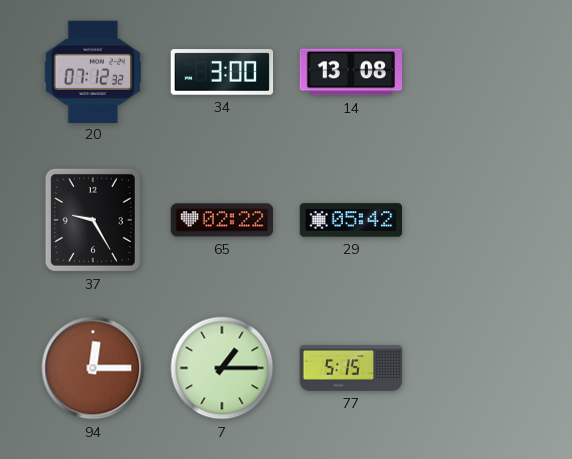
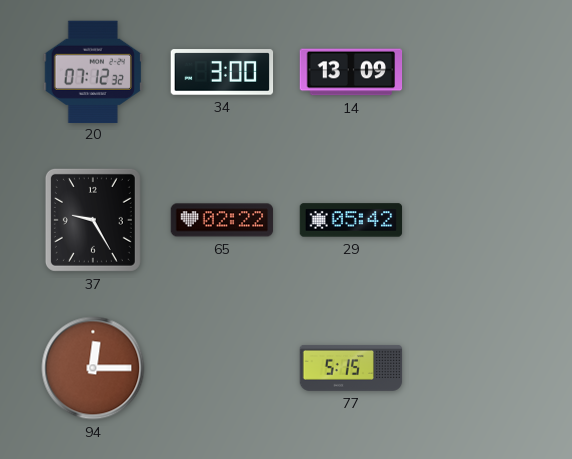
14: 13:08 -> 13:09 (351, 72)
7: 1:15 -> none (222, 368)
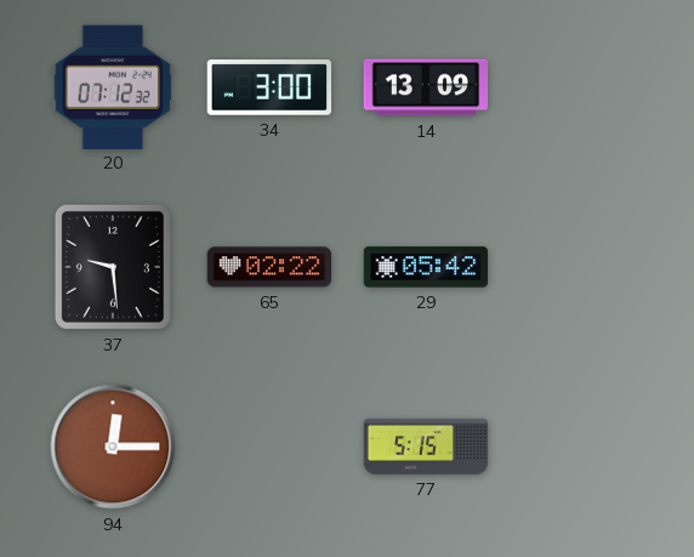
37: 9:25 -> 9:29 (113, 267)
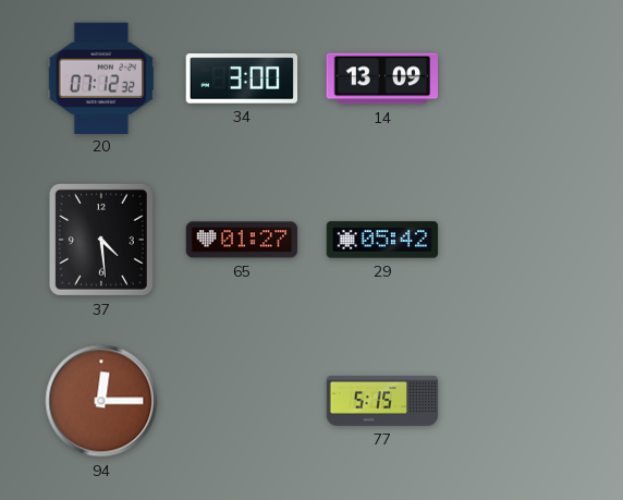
37: 9:29 -> 4:29 (101, 240)
65: 02:22 -> 01:27 (242, 240)
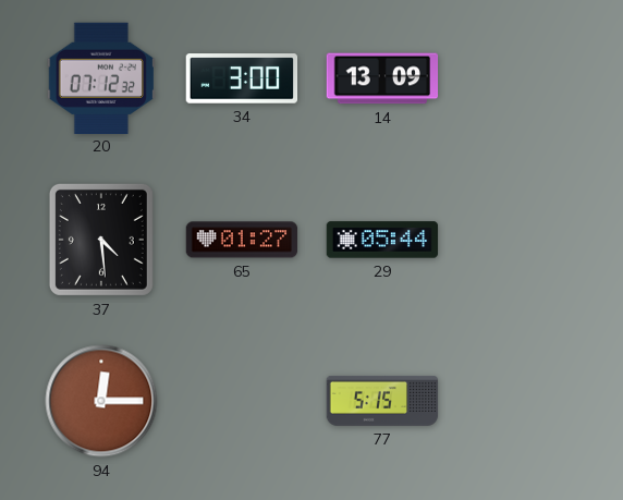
29: 05:42 -> 05:44 (382, 240)
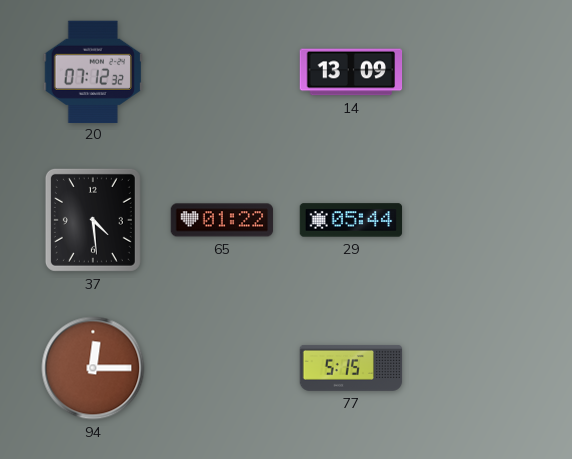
34: 3:00 -> none (242, 78)
65: 01:27 -> 01:22 (222, 220)
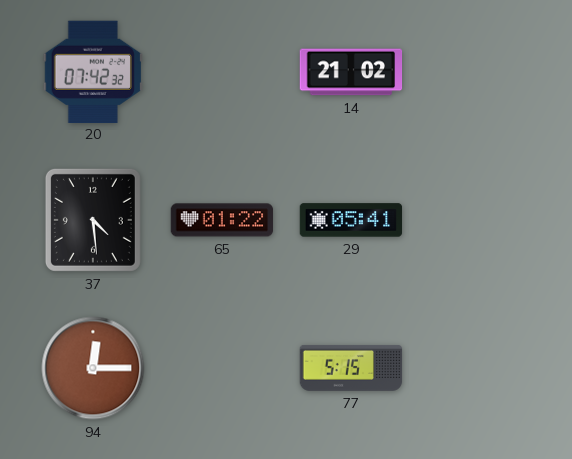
20: 07:12 -> 07:42 (92, 71)
14: 13:09 -> 21:02 (351, 72)
29: 05:44 -> 05:41 (351, 220)
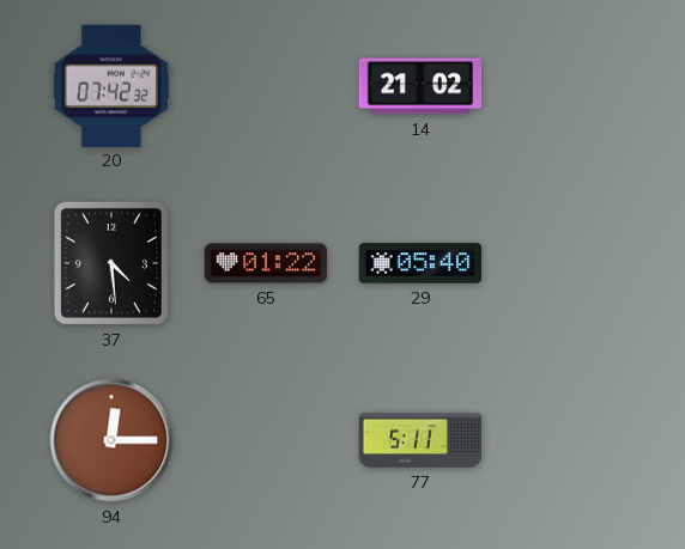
29: 05:41 -> 05:40 (420, 263)
77: 5:15 -> 5:11 (420, 440)
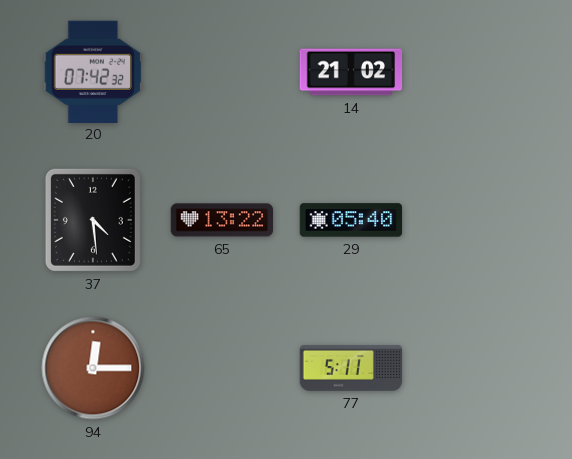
65: 01:22 -> 13:22 (222, 220)
